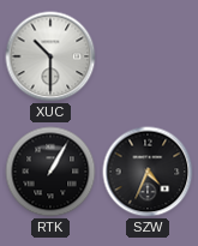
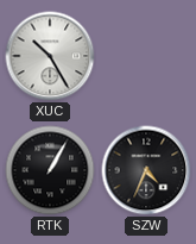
XUC: 10:30 -> 10:25 (50, 56)
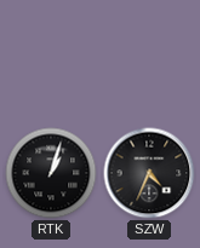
XUC: 10:25 -> none (50, 56)
RTK: 1:05 -> 1:03 (51, 173)
